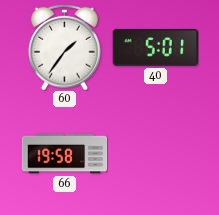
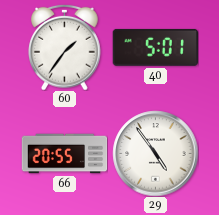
66: 19:58 -> 20:55 (64, 154)
29: none -> 4:54 (155, 153)
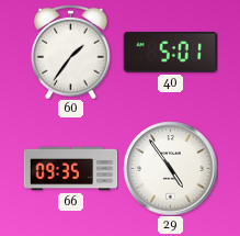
66: 20:55 -> 09:35 (70, 169)
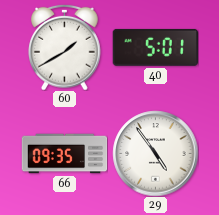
60: 1:36 -> 1:40 (65, 47)
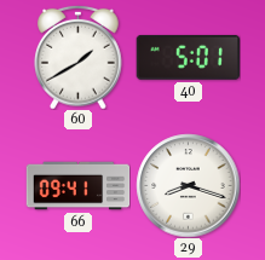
66: 09:35 -> 09:41 (77, 186)
29: 4:54 -> 8:18 (188, 185)
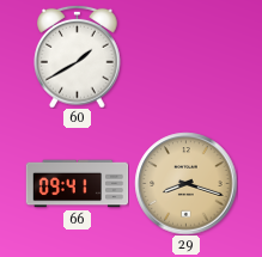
40: 5:01 -> none (188, 57)
29 dial: white -> champagne (185, 183)
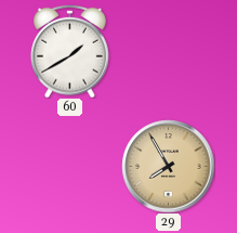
66: 09:41 -> none (77, 184)
29: 8:18 -> 7:55 (168, 166)
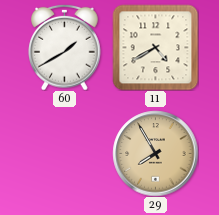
11: none -> 4:40 (155, 47)
